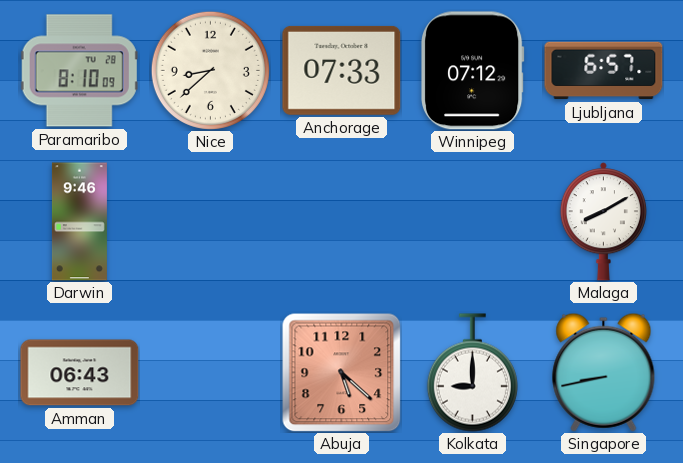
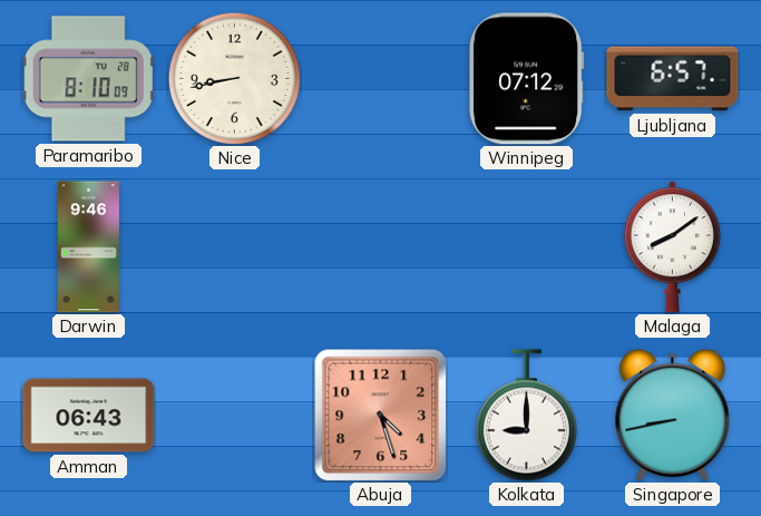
Nice: 8:38 -> 8:43 (234, 78)
Anchorage: 07:33 -> none (342, 70)
Malaga: 8:10 -> 8:09 (672, 247)
Abuja: 5:22 -> 4:27 (380, 415)
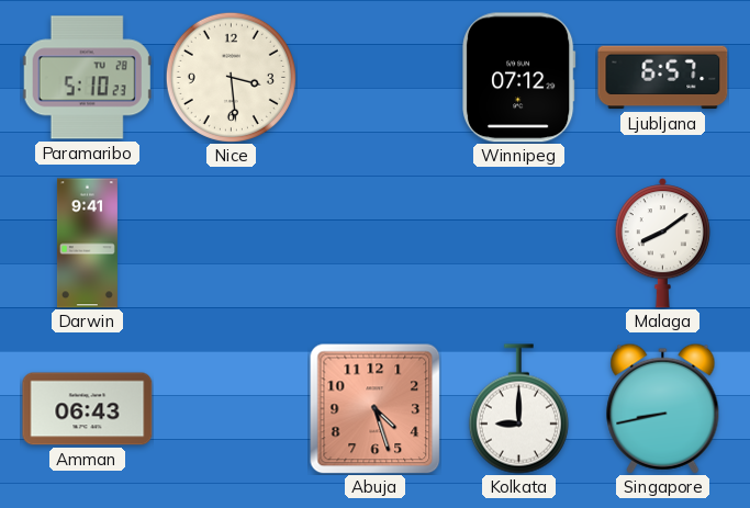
Paramaribo: 8:10 -> 5:10 (87, 78)
Nice: 8:43 -> 3:29 (231, 77)
Darwin: 9:46 -> 9:41 (87, 244)
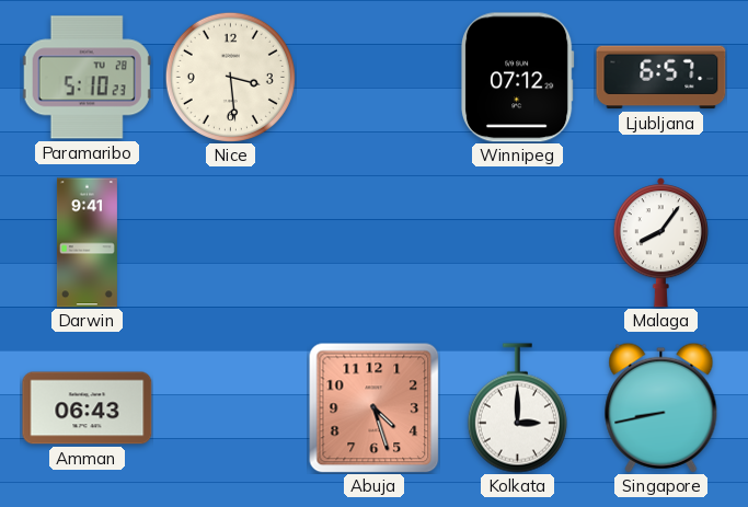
Malaga: 8:09 -> 8:06 (660, 243)
Kolkata: 9:00 -> 3:00 (517, 408)
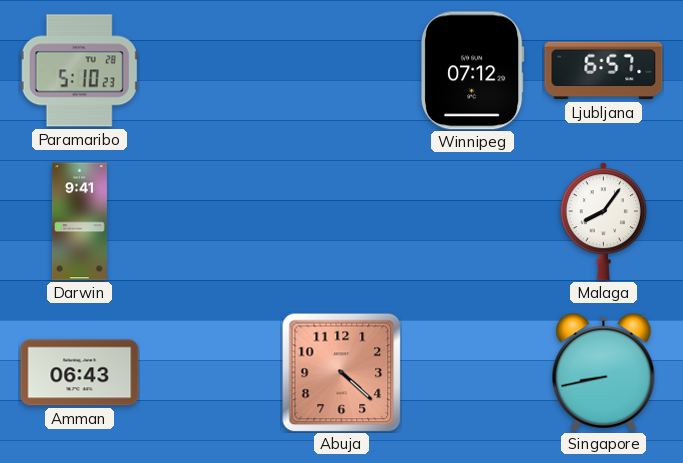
Nice: 3:29 -> none (230, 77)
Abuja: 4:27 -> 4:22 (341, 372)
Kolkata: 3:00 -> none (517, 408)
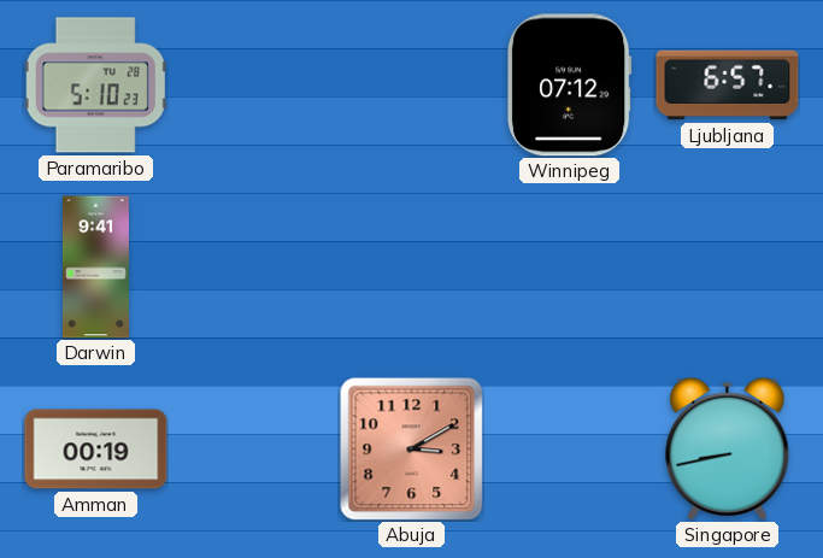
Malaga: 8:06 -> none (603, 222)
Amman: 06:43 -> 00:19 (96, 450)
Abuja: 4:22 -> 3:10 (411, 448)
